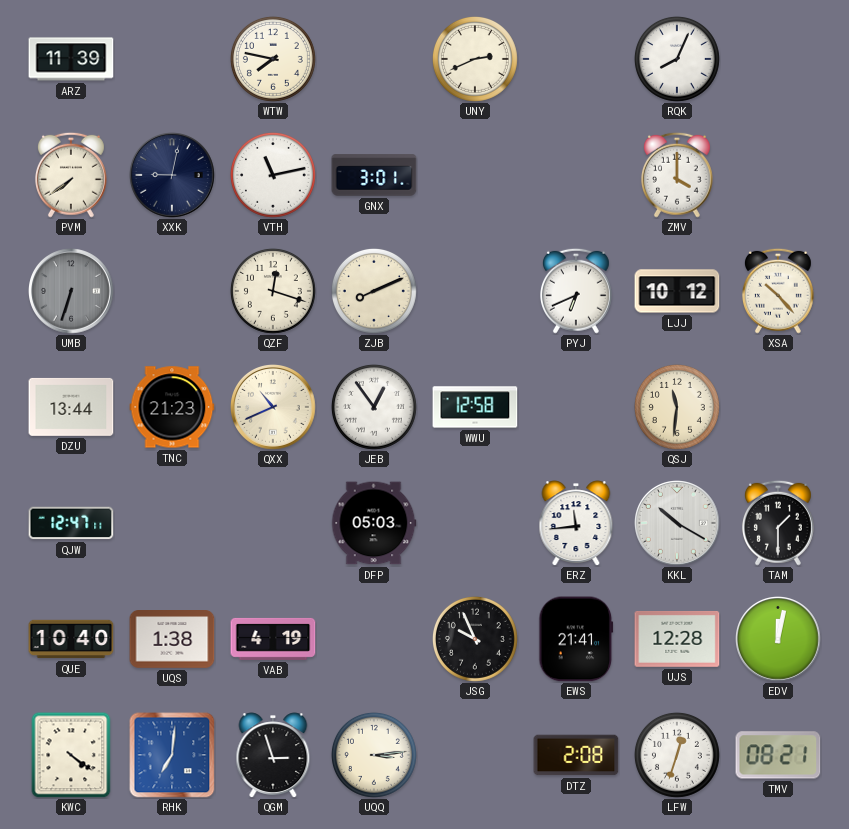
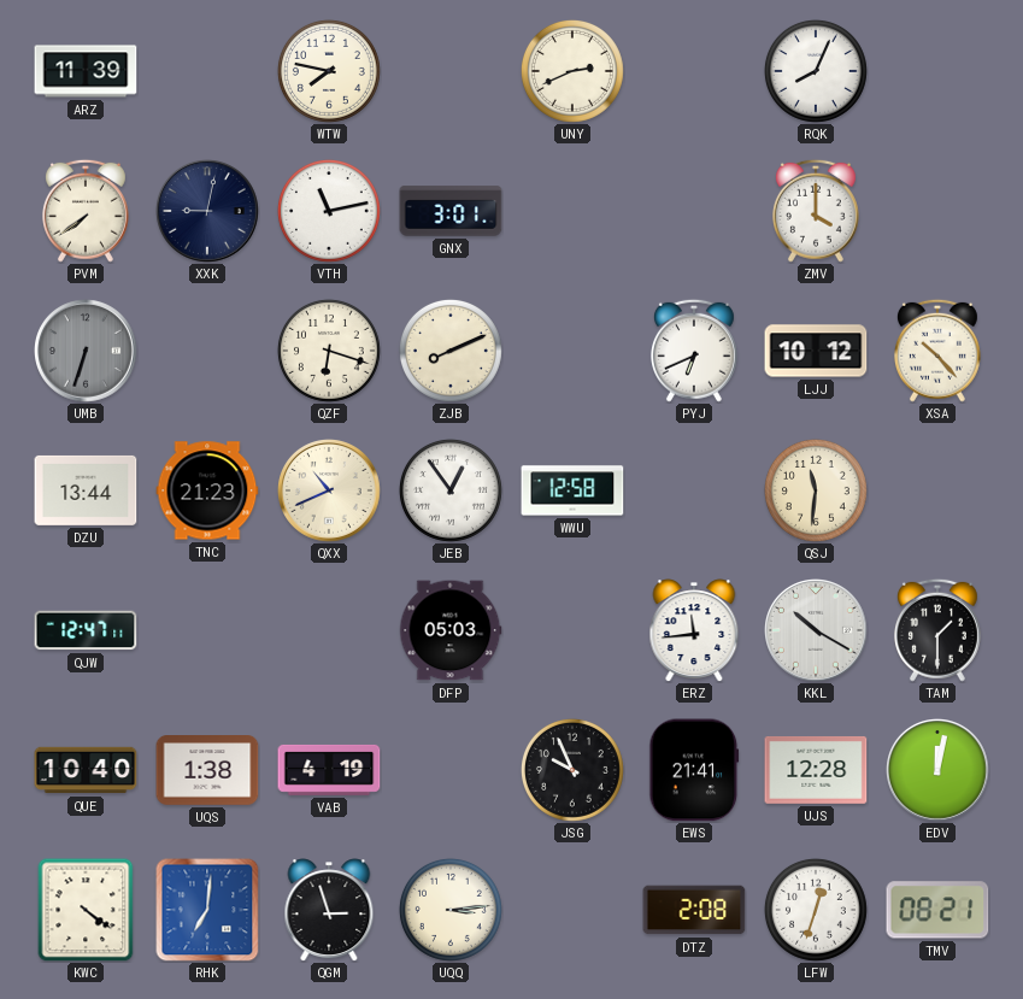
QZF: 12:18 -> 6:18 (329, 351)
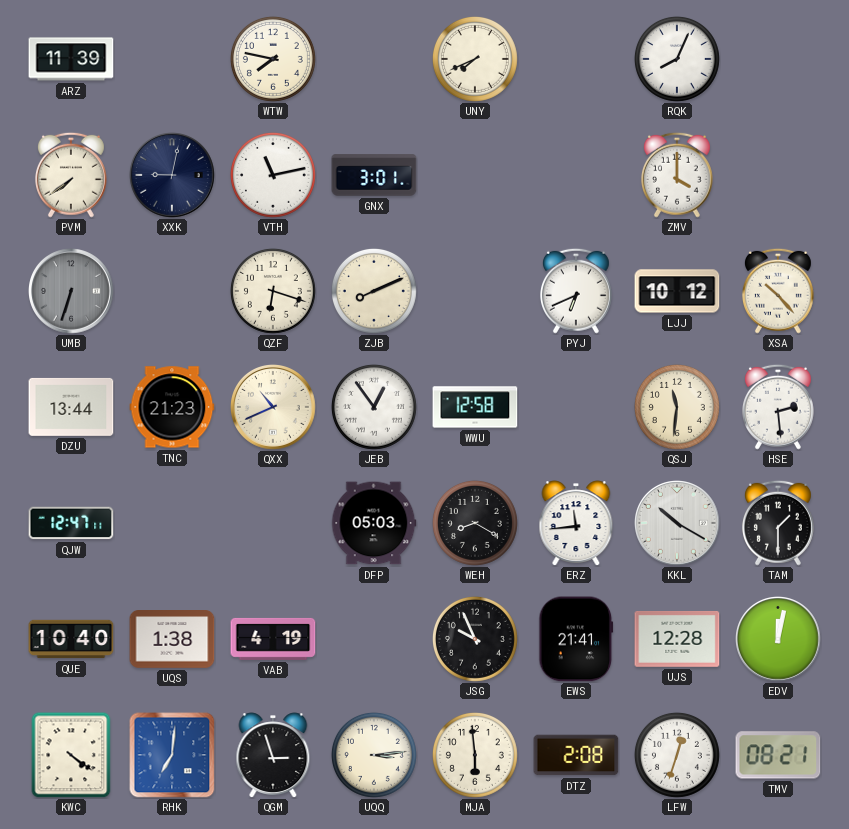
UNY: 2:41 -> 7:41 (475, 59)
HSE: none -> 2:29 (778, 407)
WEH: none -> 8:20 (475, 523)
MJA: none -> 5:59 (475, 755)
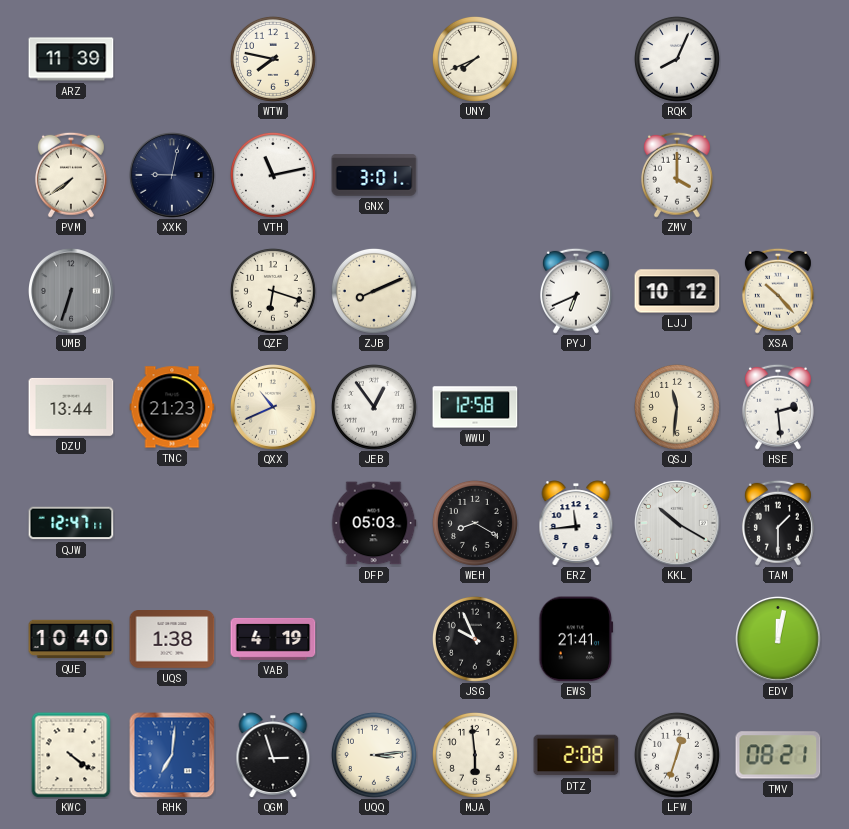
UJS: 12:28 -> none (677, 639)
